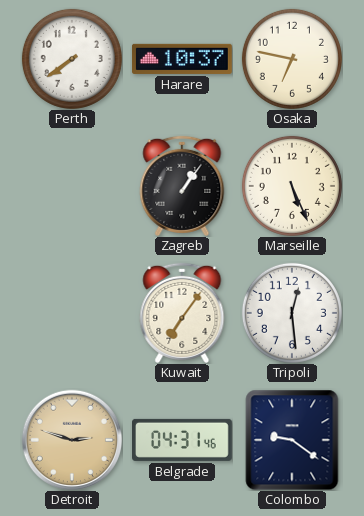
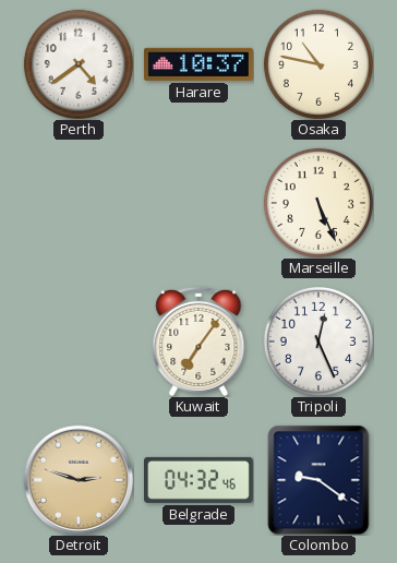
Perth: 7:39 -> 4:39 (79, 64)
Osaka: 6:47 -> 10:47 (318, 64)
Zagreb: 1:06 -> none (182, 186)
Tripoli: 12:29 -> 12:26 (318, 342)
Belgrade: 04:31 -> 04:32 (200, 480)
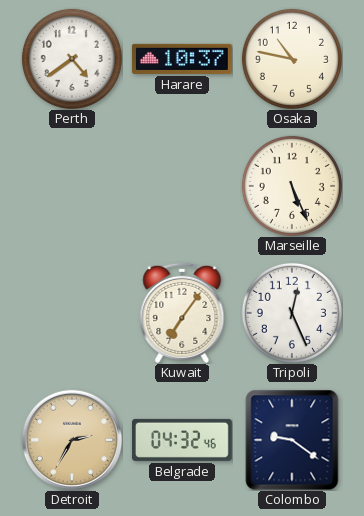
Detroit: 2:48 -> 2:35 (72, 440)
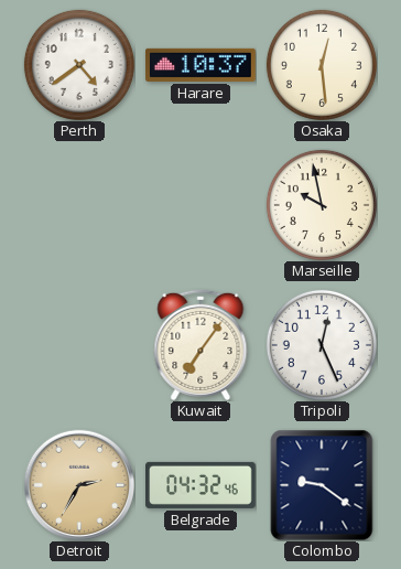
Osaka: 10:47 -> 12:29 (322, 65)
Marseille: 5:26 -> 9:58 (322, 205)
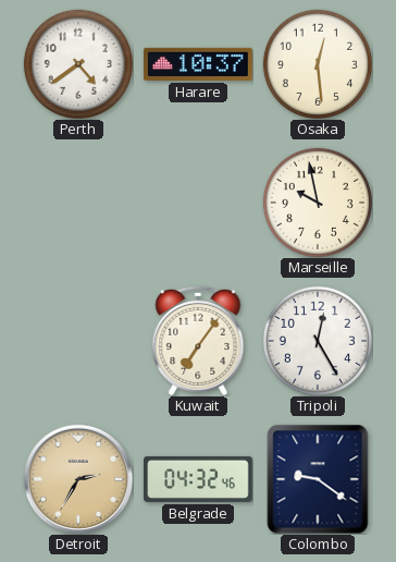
Tripoli: 12:26 -> 12:25 (318, 341)
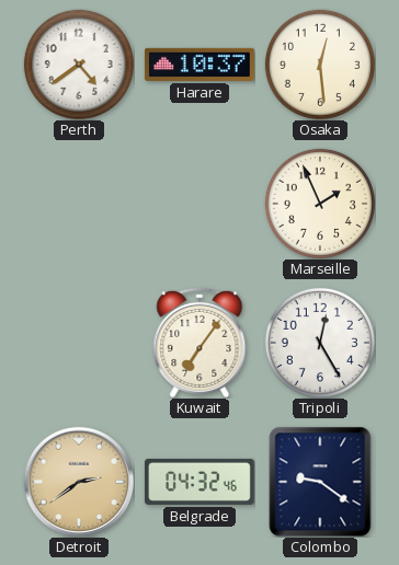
Marseille: 9:58 -> 1:56 (320, 204)
Detroit: 2:35 -> 2:39 (79, 482)
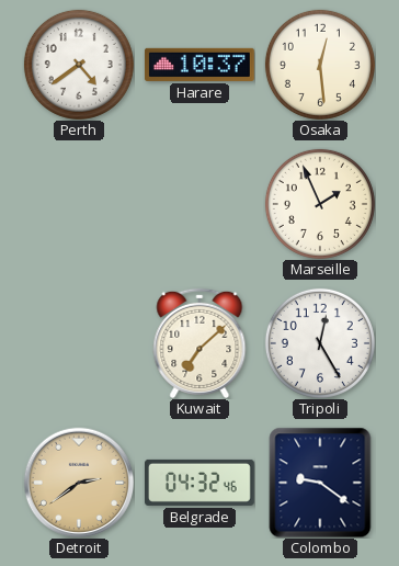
Kuwait: 7:06 -> 7:08 (200, 343)
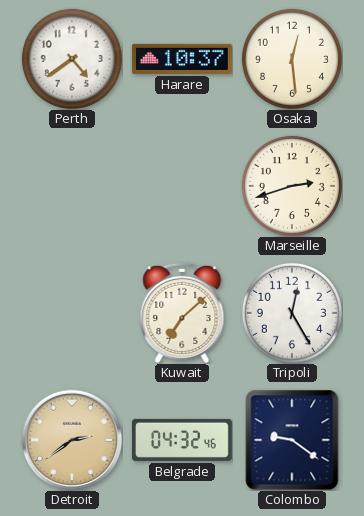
Marseille: 1:56 -> 2:42 (292, 186)
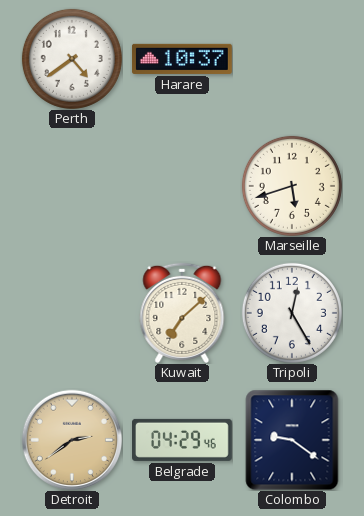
Osaka: 12:29 -> none (292, 59)
Marseille: 2:42 -> 5:42 (292, 186)
Belgrade: 04:32 -> 04:29 (183, 440)
